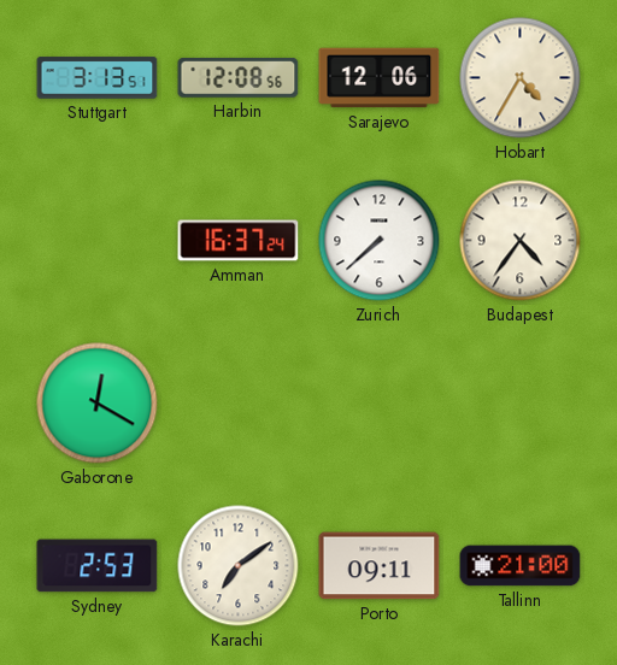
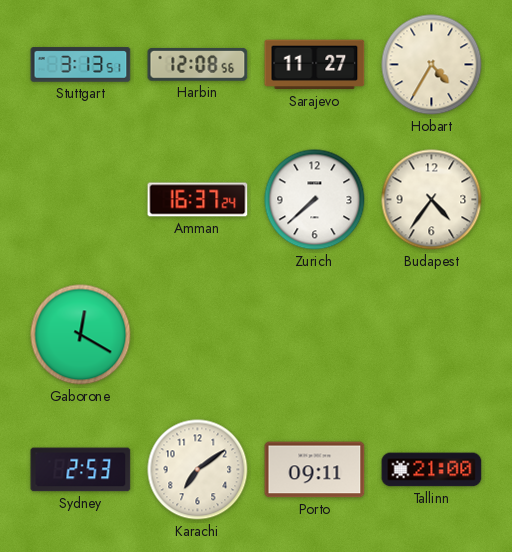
Sarajevo: 12:06 -> 11:27 (315, 65)
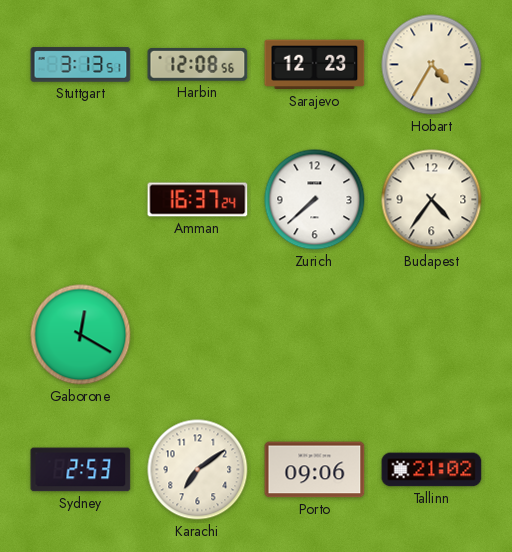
Sarajevo: 11:27 -> 12:23 (315, 65)
Porto: 09:11 -> 09:06 (315, 470)
Tallinn: 21:00 -> 21:02 (432, 470)
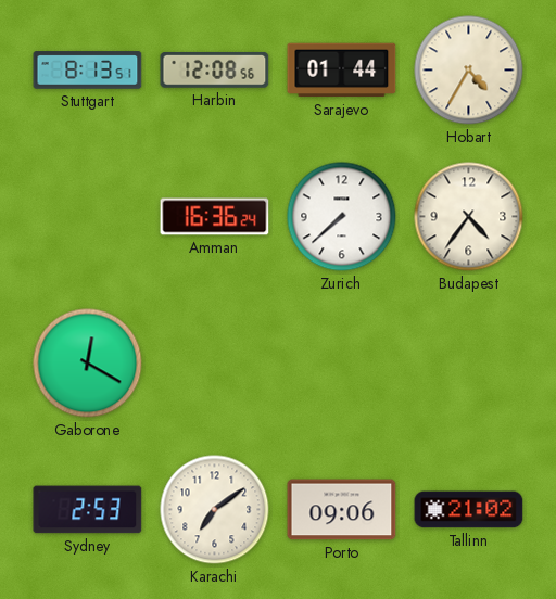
Stuttgart: 3:13 -> 8:13 (88, 71)
Sarajevo: 12:23 -> 01:44 (342, 71)
Amman: 16:37 -> 16:36 (215, 217)
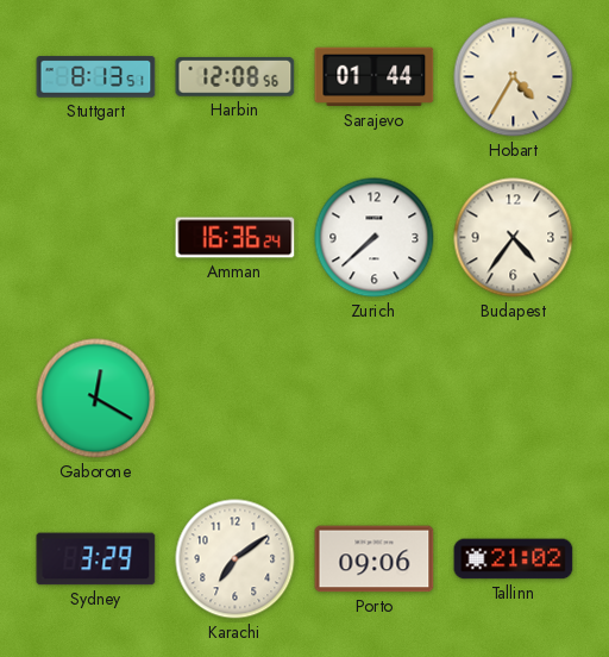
Sydney: 2:53 -> 3:29 (96, 559)
